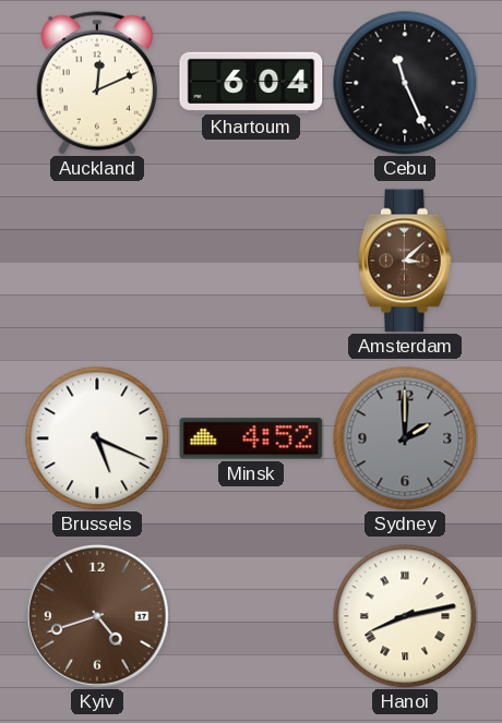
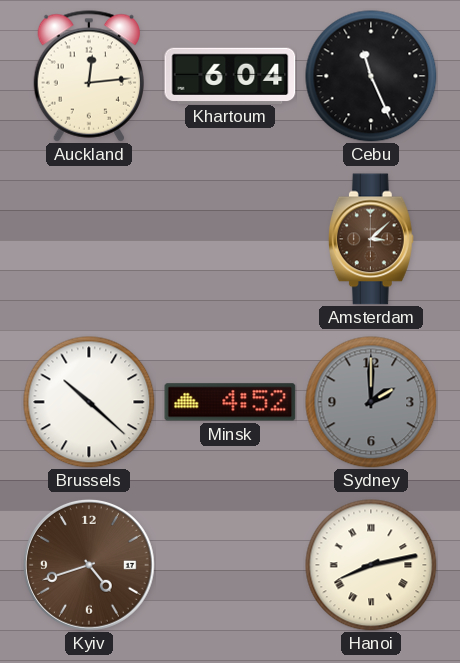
Auckland: 12:11 -> 12:14 (88, 76)
Brussels: 5:19 -> 10:22 (89, 402)
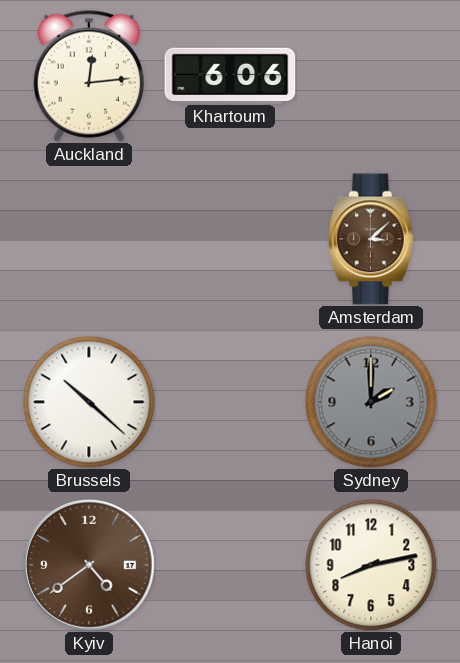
Khartoum: 6:04 -> 6:06 (230, 75)
Cebu: 11:26 -> none (371, 76)
Minsk: 4:52 -> none (230, 402)
Kyiv: 4:42 -> 4:39 (89, 565)
Hanoi numerals: Roman -> Arabic (371, 565)
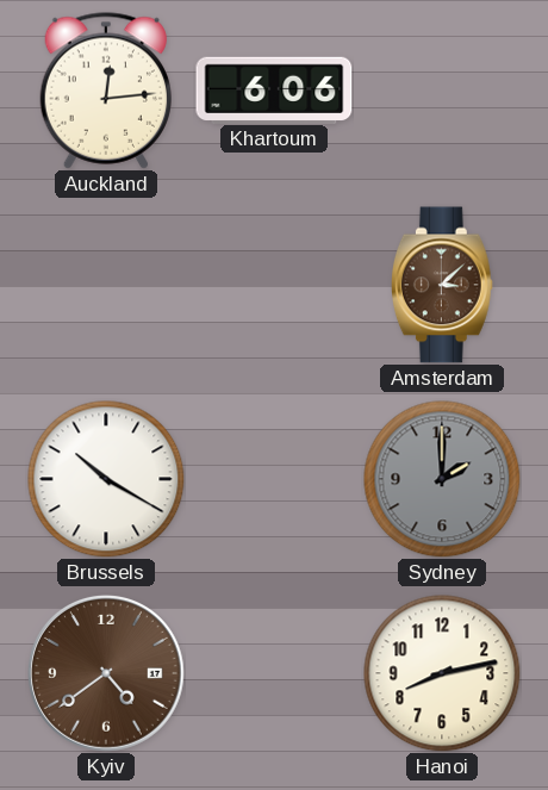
Brussels: 10:22 -> 10:20 (106, 479)
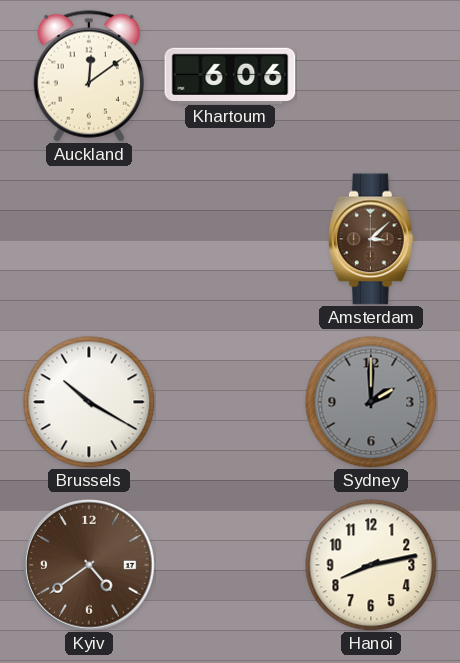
Auckland: 12:14 -> 12:09 (88, 76)
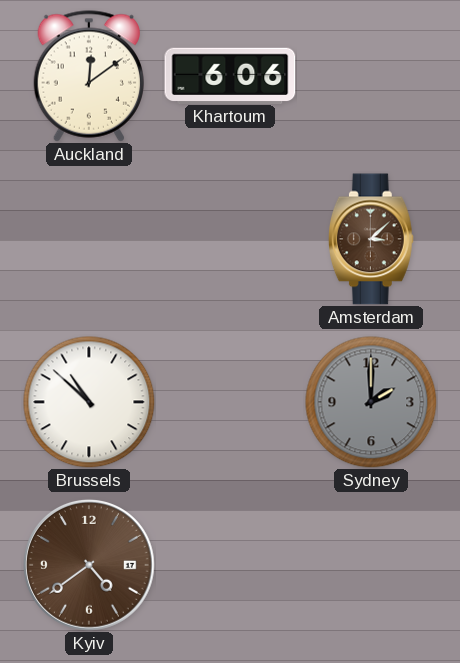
Brussels: 10:20 -> 10:52 (89, 402)
Hanoi: 8:13 -> none (371, 565)
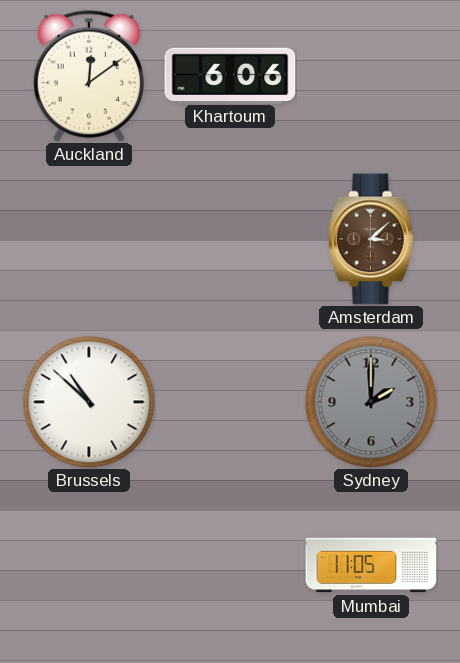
Kyiv: 4:39 -> none (89, 565)
Mumbai: none -> 11:05 (371, 565)
